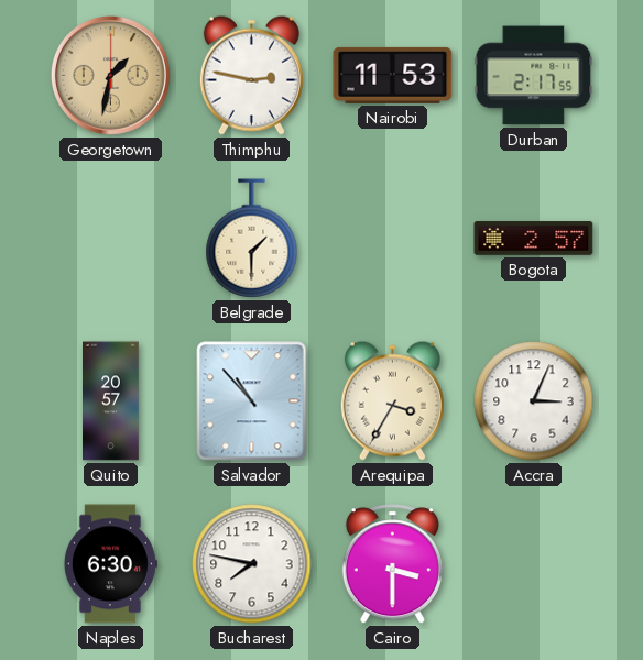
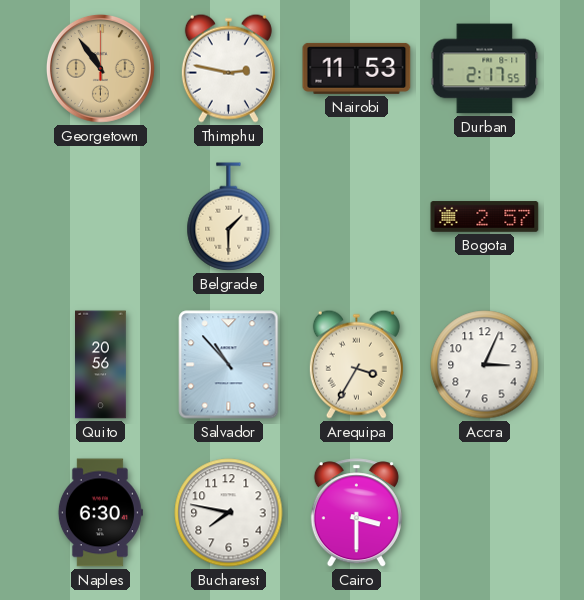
Georgetown: 1:32 -> 10:54 (100, 68)
Quito: 20:57 -> 20:56 (101, 365)
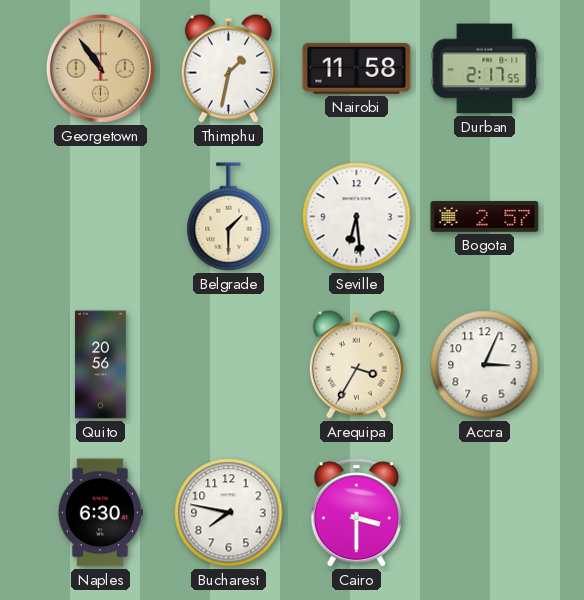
Thimphu: 2:47 -> 1:32 (228, 68)
Nairobi: 11:53 -> 11:58 (357, 68)
Seville: none -> 6:29 (357, 217)
Salvador: 10:53 -> none (229, 365)
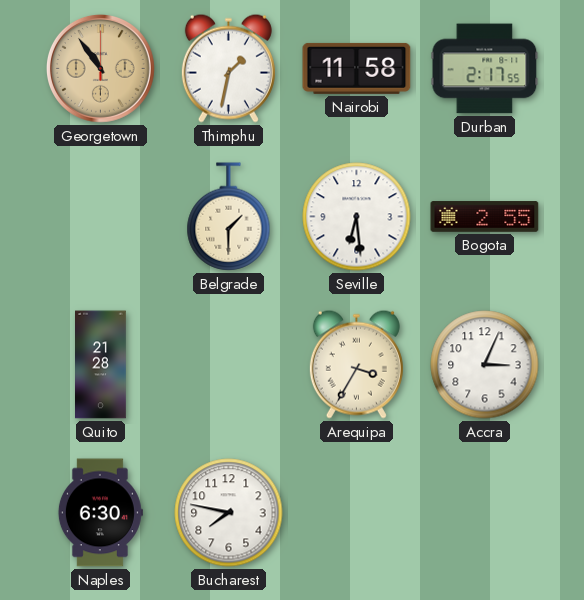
Bogota: 2:57 -> 2:55 (485, 217)
Quito: 20:56 -> 21:28 (101, 365)
Cairo: 3:30 -> none (356, 513)
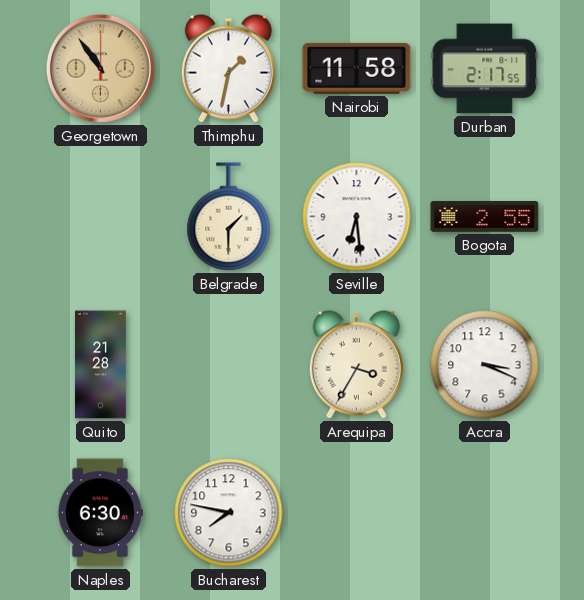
Accra: 3:04 -> 3:19 (485, 365)
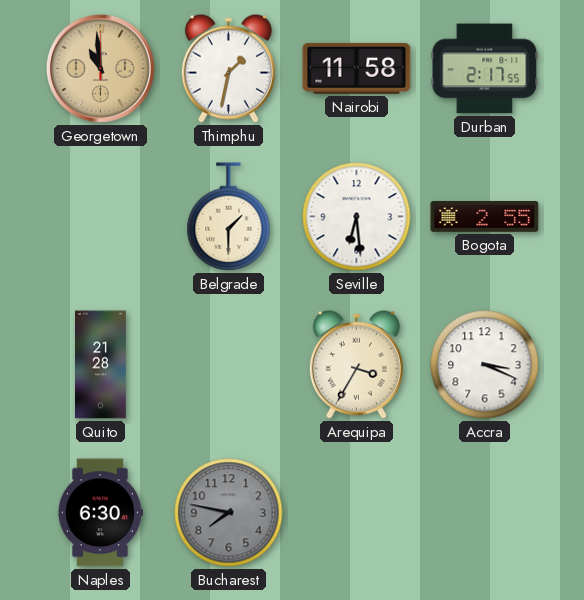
Georgetown: 10:54 -> 10:59 (100, 68)
Bucharest dial: white -> grey (229, 513)
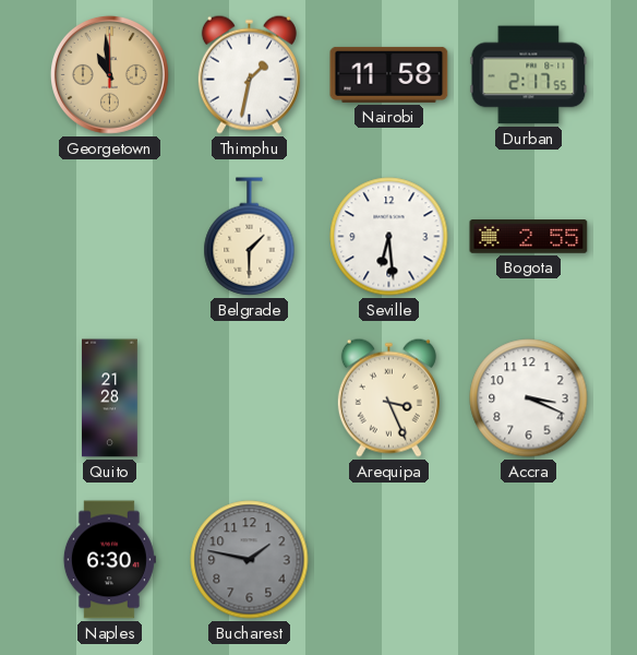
Arequipa: 3:35 -> 3:26 (388, 397)
Bucharest: 7:47 -> 1:47 (250, 560)
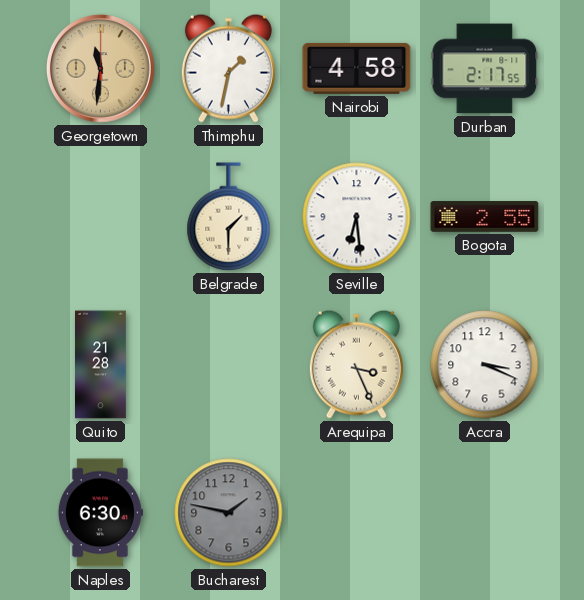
Georgetown: 10:59 -> 11:31 (100, 68)
Nairobi: 11:58 -> 4:58 (357, 68)
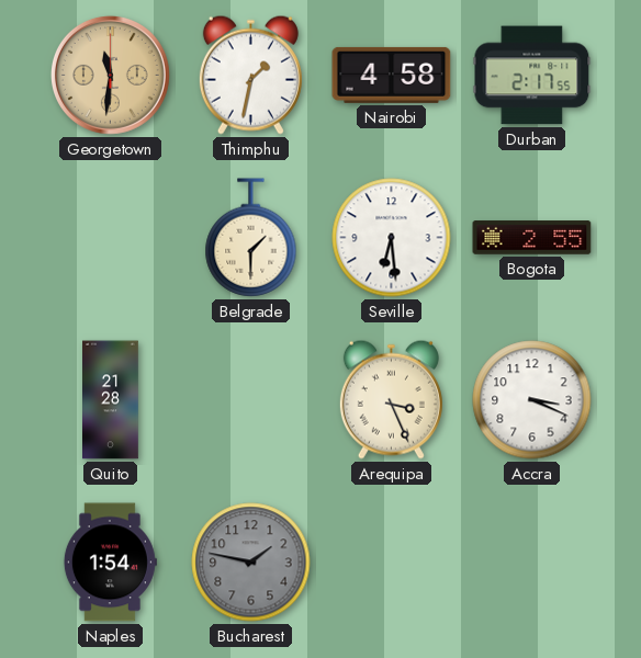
Naples: 6:30 -> 1:54 (110, 563)
